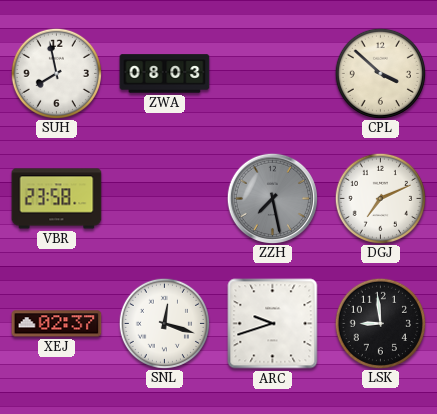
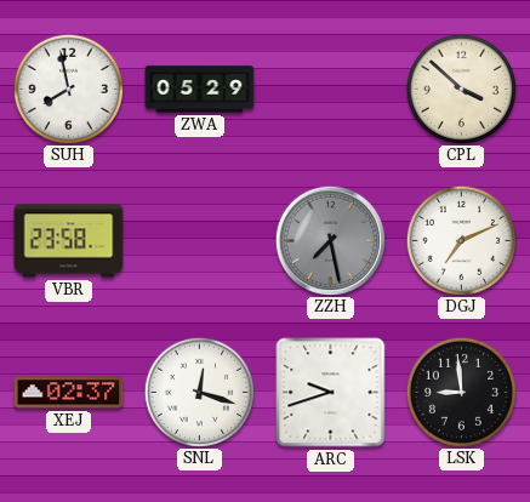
ZWA: 08:03 -> 05:29 (200, 90)
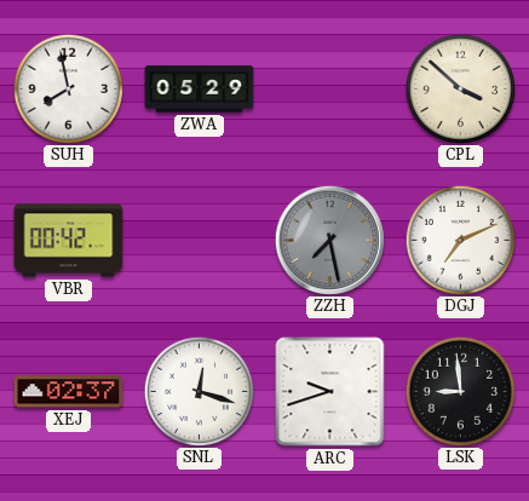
VBR: 23:58 -> 00:42 (69, 241)
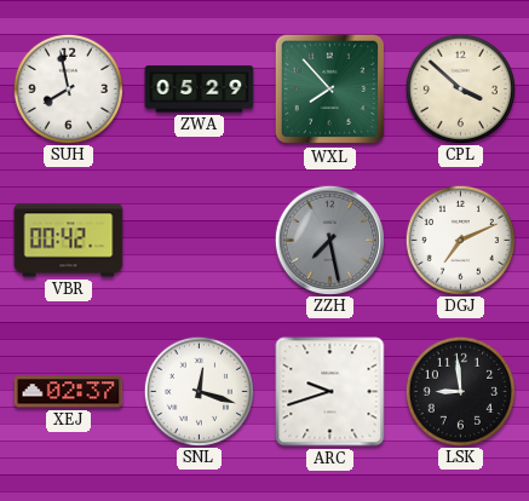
WXL: none -> 7:53 (330, 90)
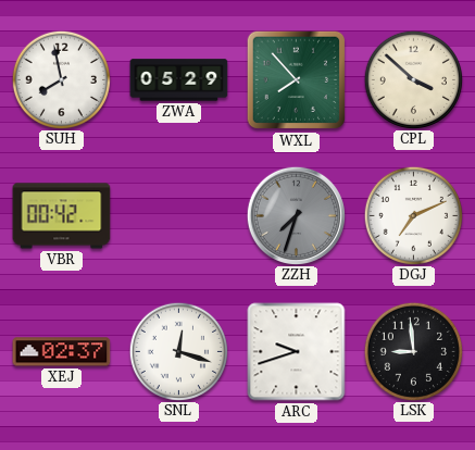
ZZH: 7:28 -> 7:33 (296, 215)
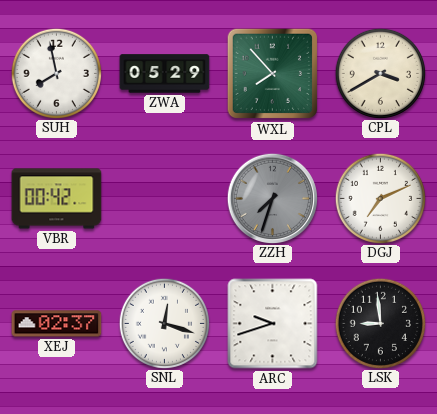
CPL: 3:52 -> 3:40 (380, 73)
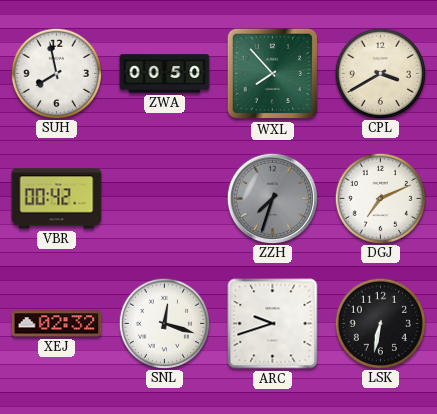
ZWA: 05:29 -> 00:50 (165, 74)
XEJ: 02:37 -> 02:32 (57, 324)
LSK: 8:59 -> 6:32 (380, 323)
